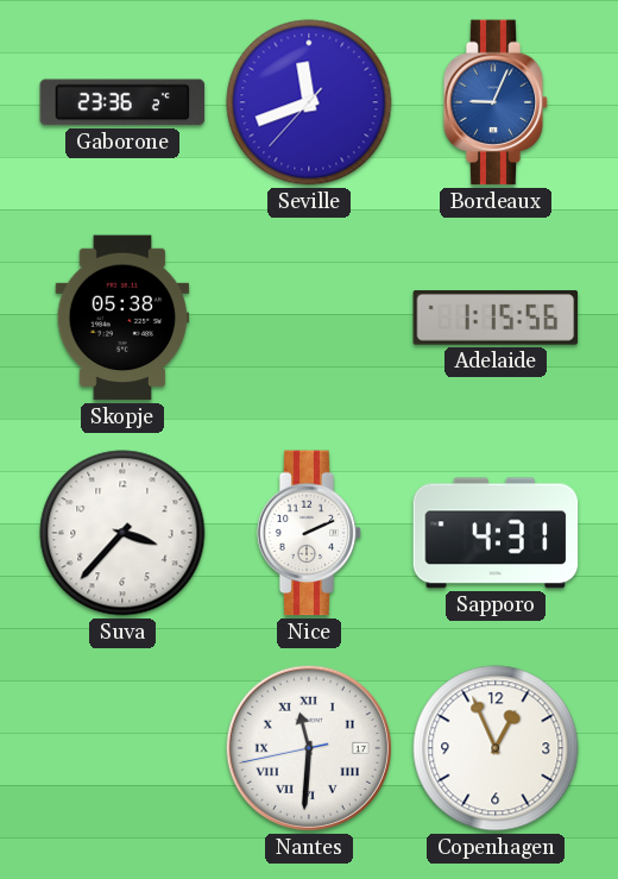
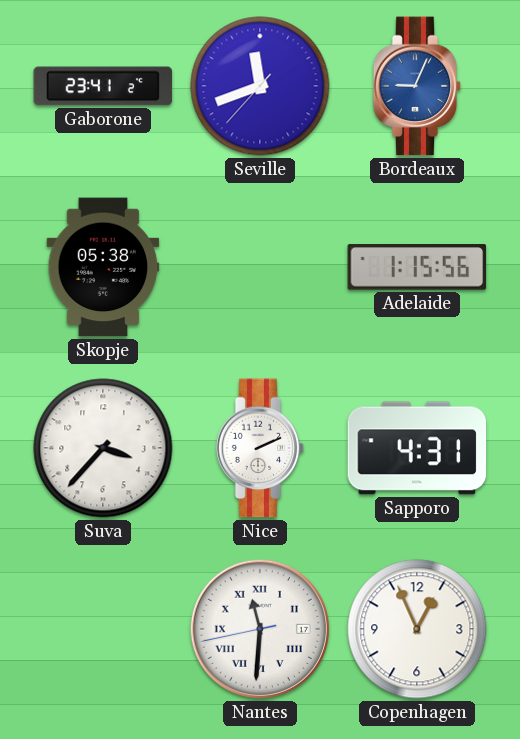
Gaborone: 23:36 -> 23:41 (103, 86)
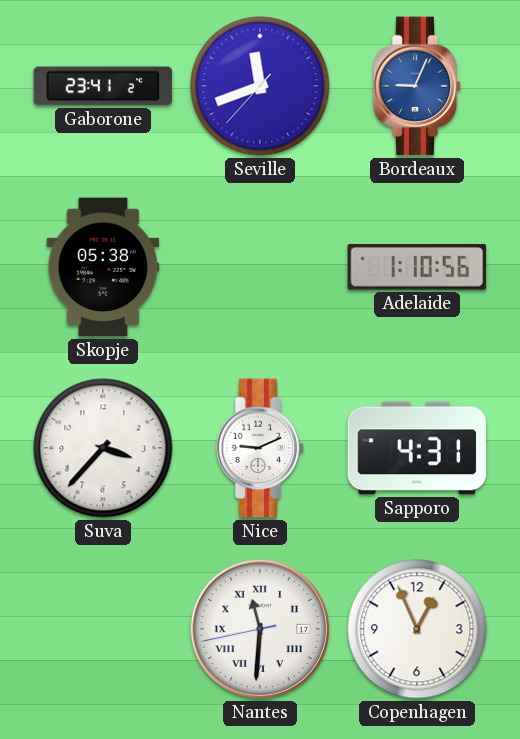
Adelaide: 1:15 -> 1:10 (417, 267)
Nice: 2:11 -> 9:11 (260, 448)
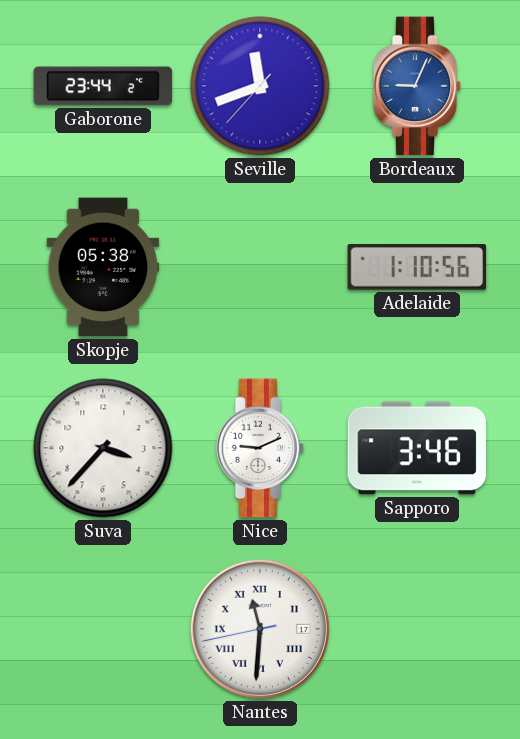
Gaborone: 23:41 -> 23:44 (103, 86)
Sapporo: 4:31 -> 3:46 (417, 448)
Copenhagen: 12:56 -> none (417, 629)
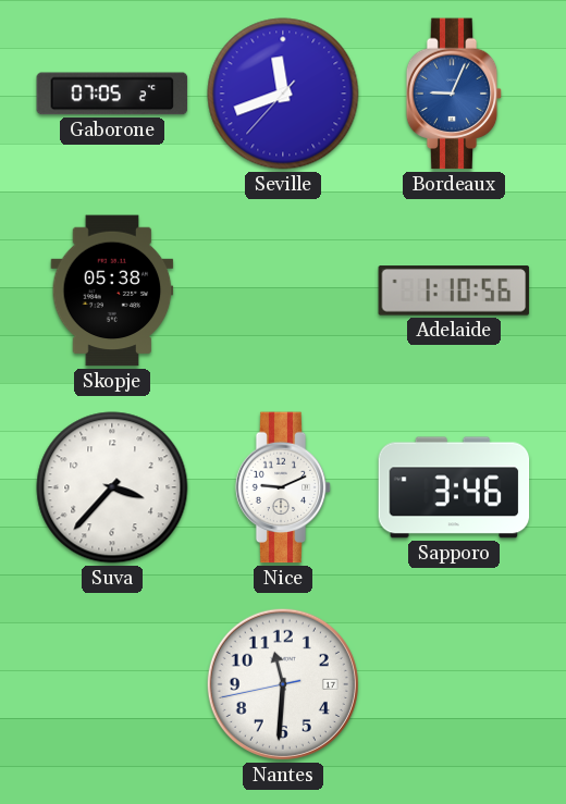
Gaborone: 23:44 -> 07:05 (112, 94)
Nantes numerals: Roman -> Arabic (283, 684)
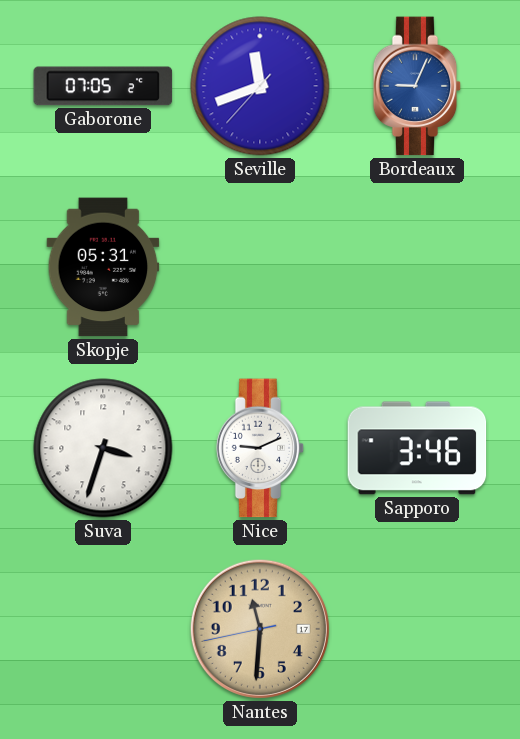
Skopje: 05:38 -> 05:31 (103, 267)
Adelaide: 1:10 -> none (454, 290)
Suva: 3:37 -> 3:33 (103, 448)
Nantes dial: white -> champagne (260, 629)
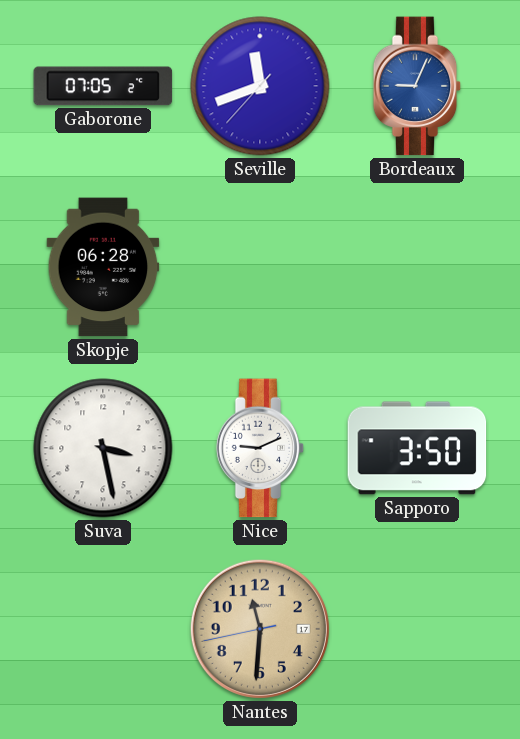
Skopje: 05:31 -> 06:28 (103, 267)
Suva: 3:33 -> 3:28 (103, 448)
Sapporo: 3:46 -> 3:50 (417, 448)
